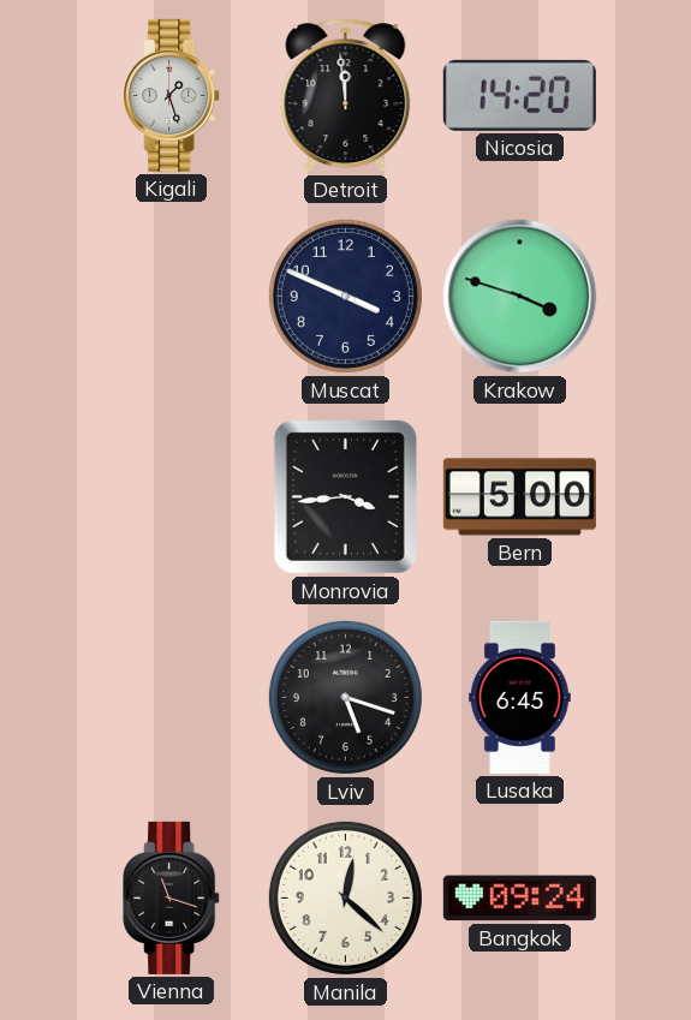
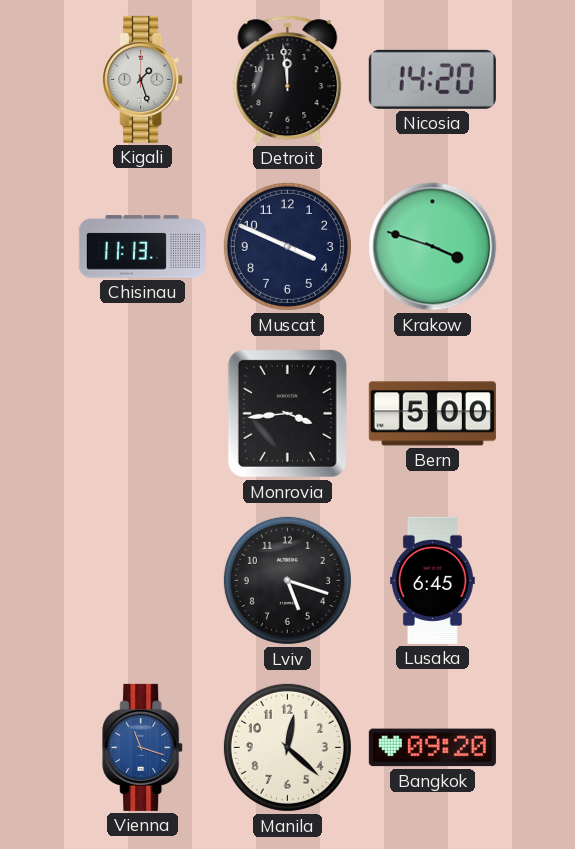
Chisinau: none -> 11:13 (142, 247)
Vienna dial: black -> blue (143, 747)
Bangkok: 09:24 -> 09:20 (432, 748)
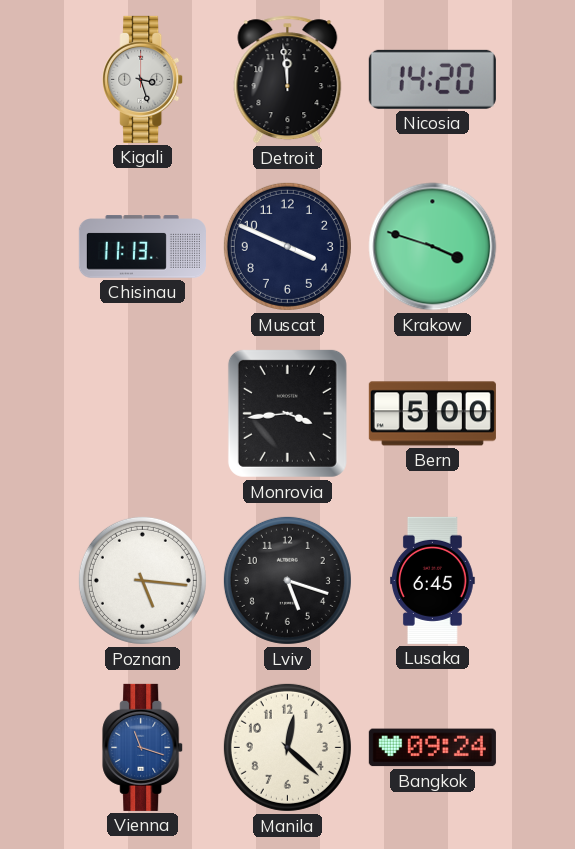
Kigali: 1:27 -> 3:27 (143, 79)
Poznan: none -> 5:16 (142, 580)
Bangkok: 09:20 -> 09:24 (432, 748)
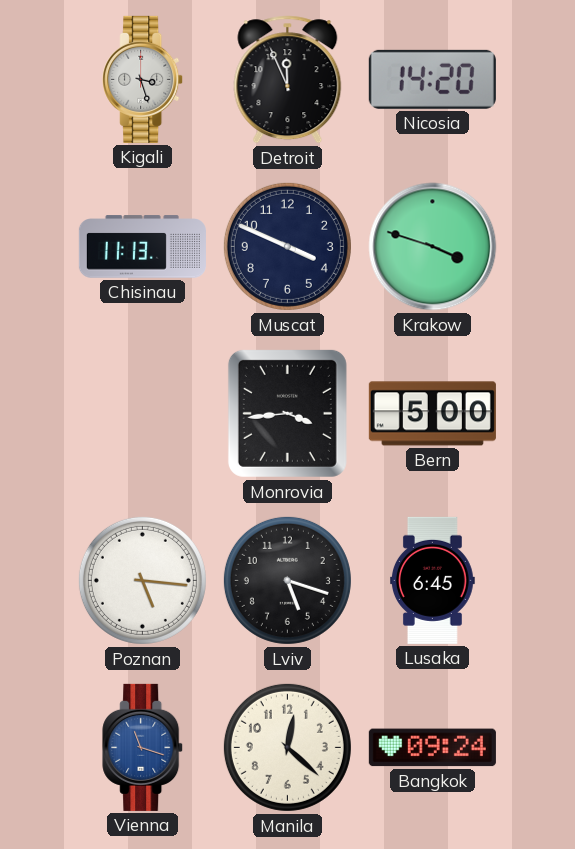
Detroit: 11:59 -> 11:56 (288, 80)
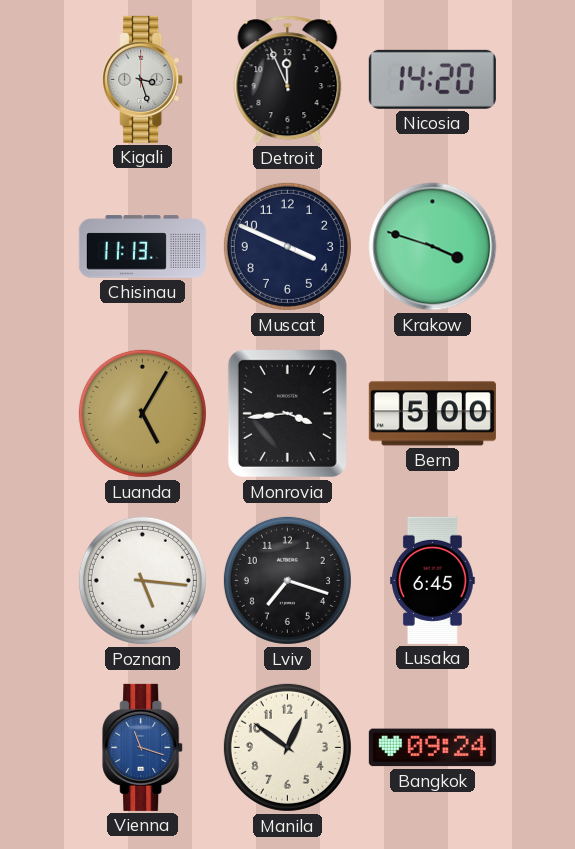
Luanda: none -> 5:05 (142, 413)
Lviv: 5:18 -> 7:18 (287, 580)
Manila: 12:22 -> 12:51 (287, 747)
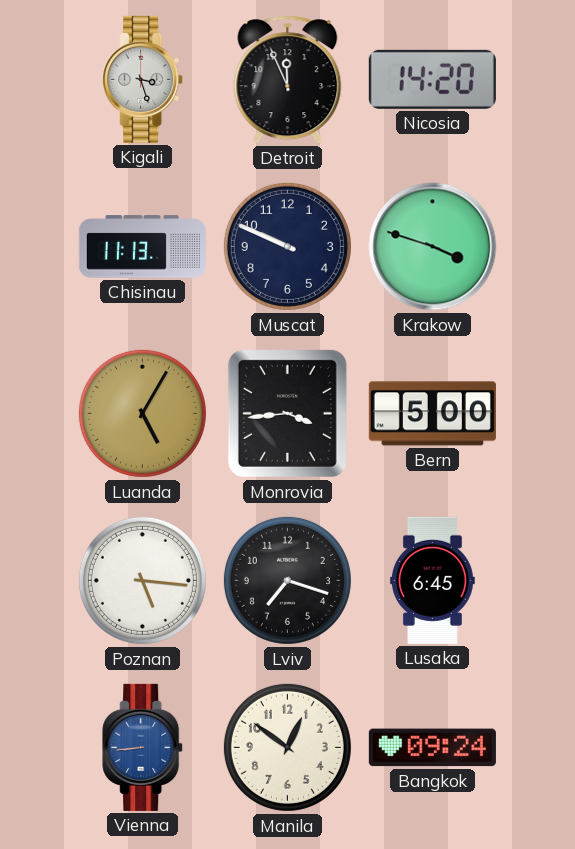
Muscat: 3:49 -> 9:49 (287, 246)
Vienna: 11:18 -> 8:44 (143, 747)
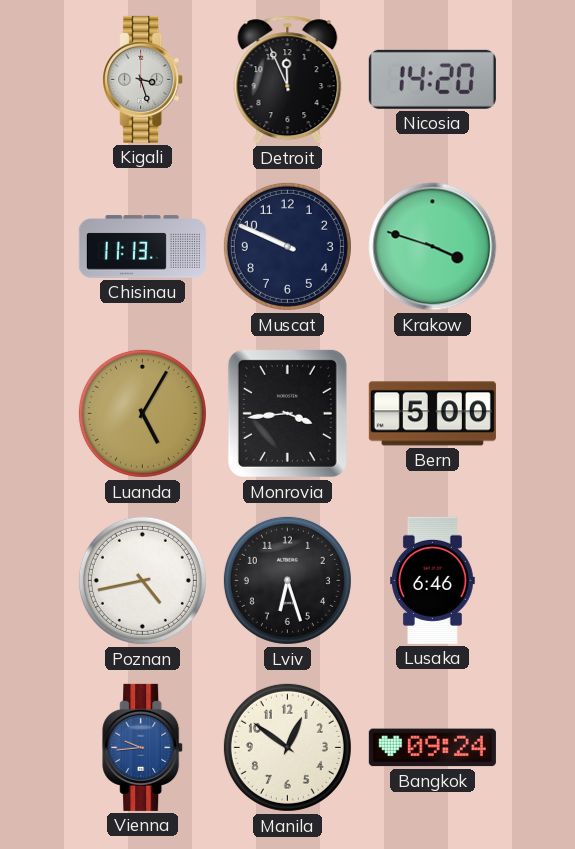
Poznan: 5:16 -> 4:43 (142, 580)
Lviv: 7:18 -> 6:27 (287, 580)
Lusaka: 6:45 -> 6:46 (433, 580)
Vienna: 8:44 -> 9:44 (143, 747)
